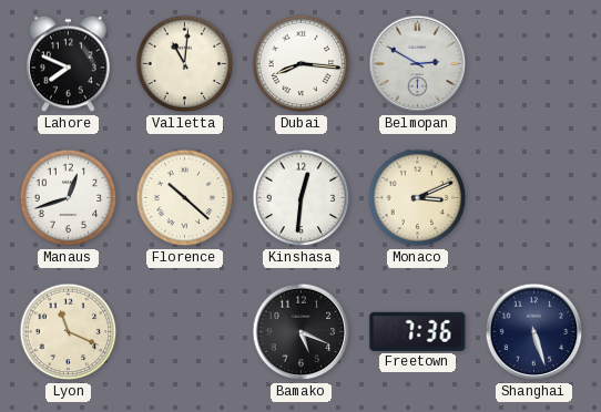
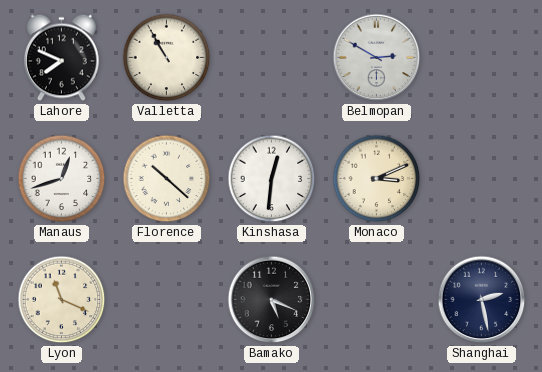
Valletta: 11:01 -> 10:55 (167, 58)
Dubai: 8:16 -> none (302, 64)
Freetown: 7:36 -> none (418, 331)
Shanghai: 5:27 -> 2:28 (482, 300)
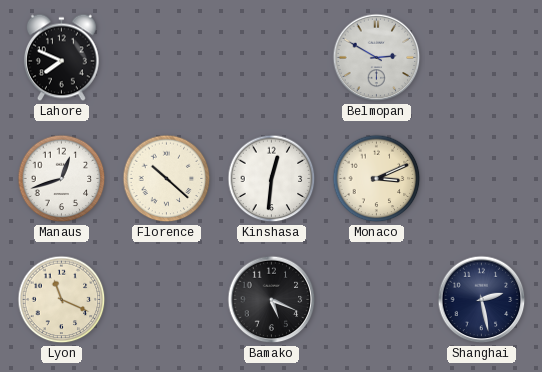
Valletta: 10:55 -> none (167, 58)
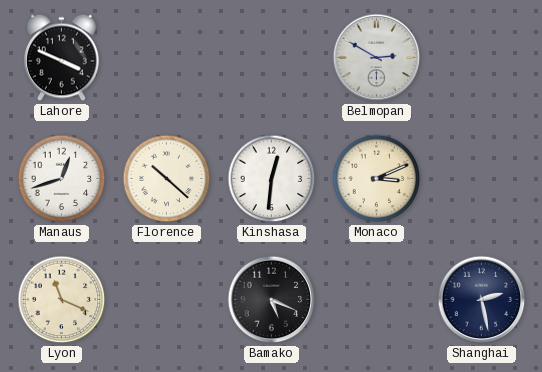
Lahore: 7:49 -> 3:49 (61, 58)
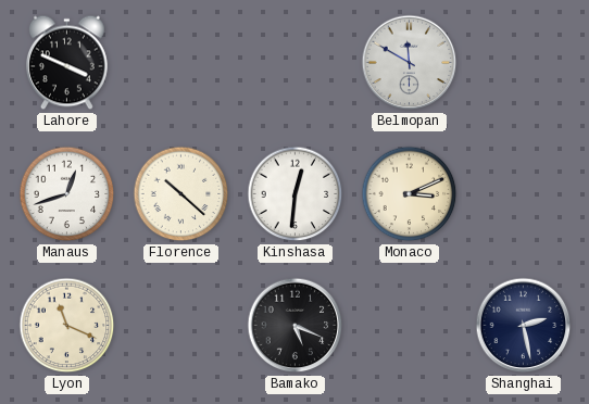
Belmopan: 2:50 -> 11:50 (410, 63)
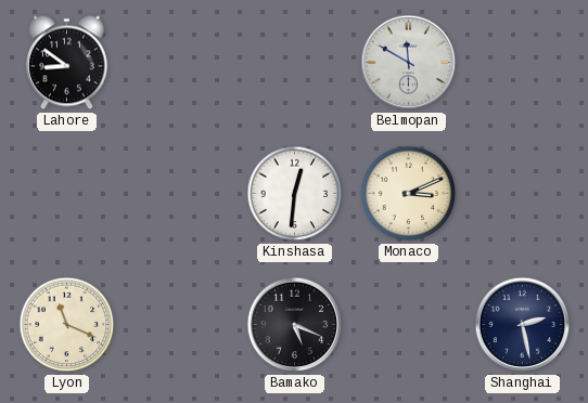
Lahore: 3:49 -> 8:51 (66, 63)
Manaus: 12:42 -> none (67, 194)
Florence: 10:22 -> none (181, 194)
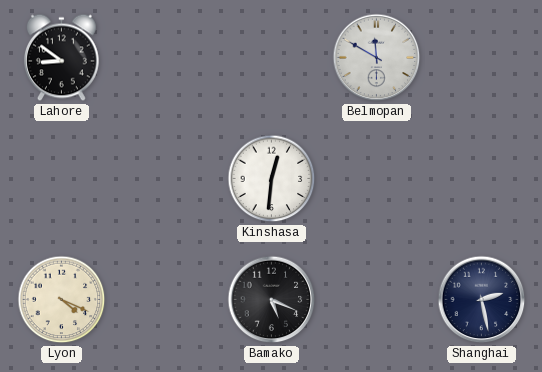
Monaco: 3:11 -> none (409, 194)
Lyon: 11:19 -> 4:19 (62, 300)
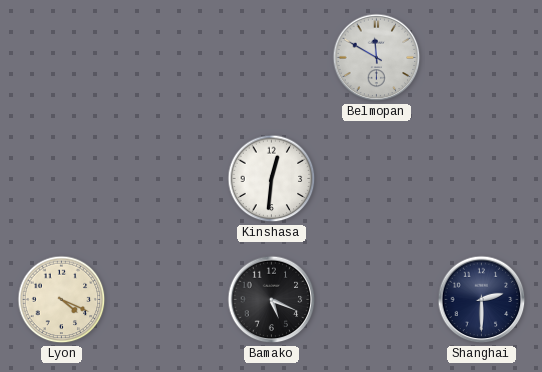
Lahore: 8:51 -> none (61, 58)
Shanghai: 2:28 -> 2:30 (482, 300)
